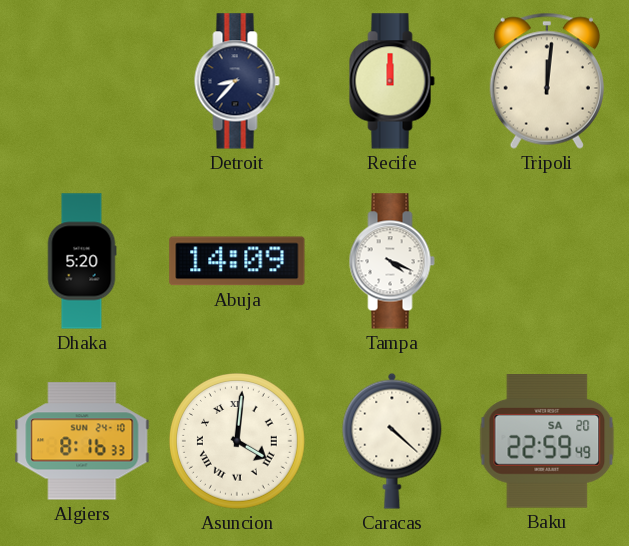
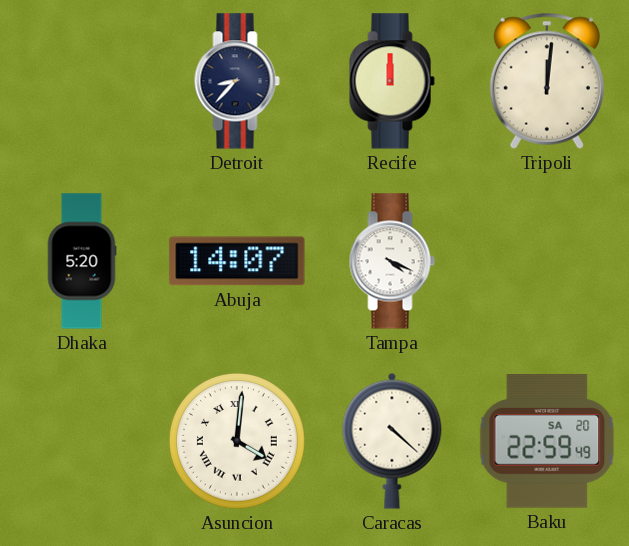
Abuja: 14:09 -> 14:07 (237, 261)
Algiers: 8:16 -> none (82, 441)
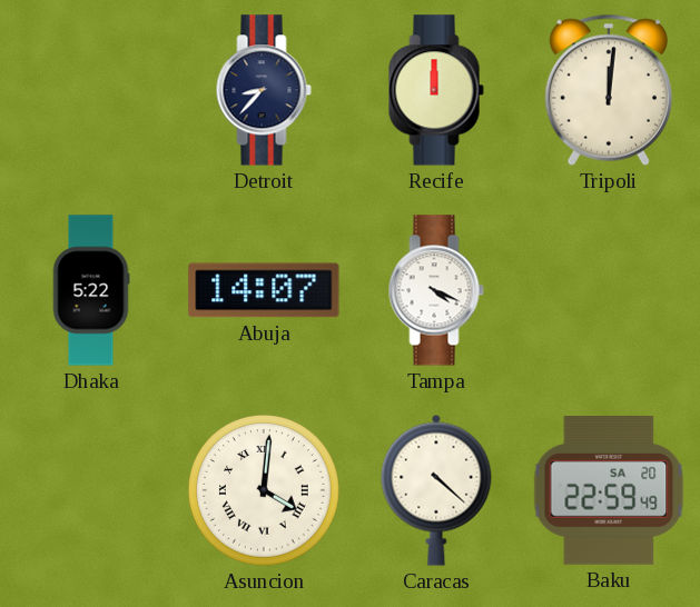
Dhaka: 5:20 -> 5:22 (91, 290)
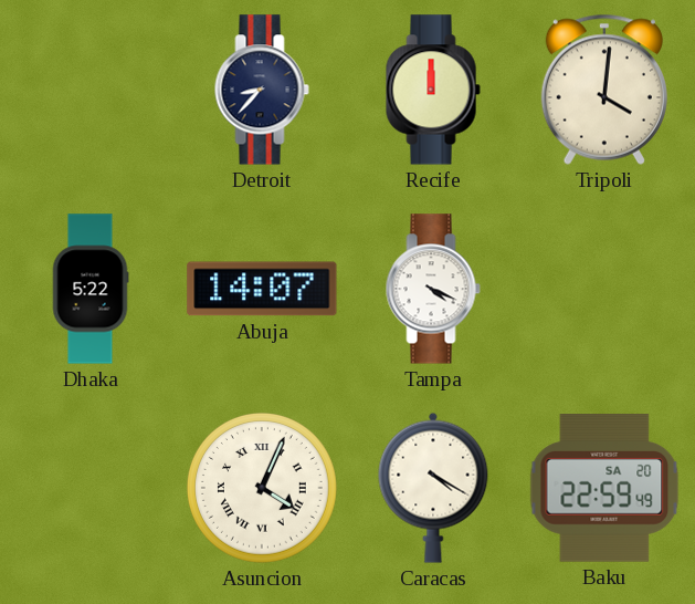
Tripoli: 12:01 -> 4:01 (604, 90)
Asuncion: 4:01 -> 4:04 (263, 489)
Caracas: 4:22 -> 4:20 (433, 488)
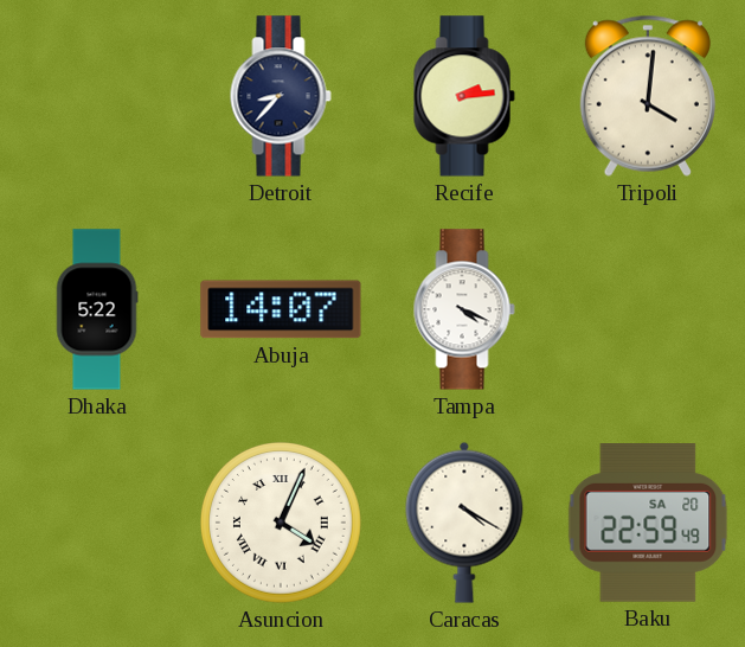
Recife: 12:00 -> 2:14 (464, 96)
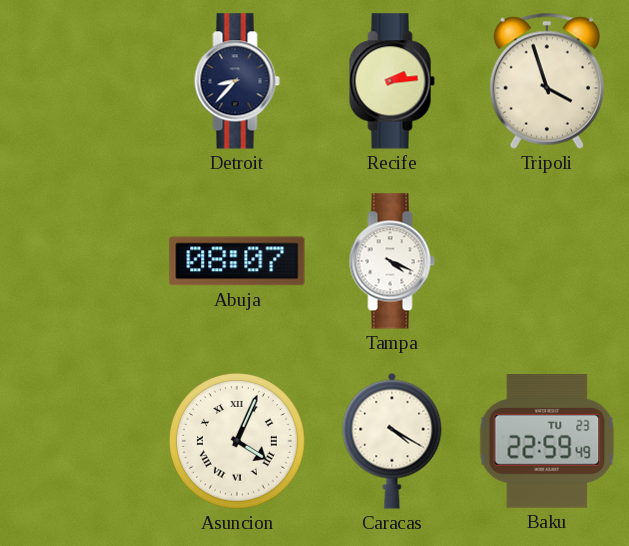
Tripoli: 4:01 -> 3:57 (547, 81)
Dhaka: 5:22 -> none (97, 309)
Abuja: 14:07 -> 08:07 (237, 261)
Baku date: SA 20 -> TU 23 (547, 442)
